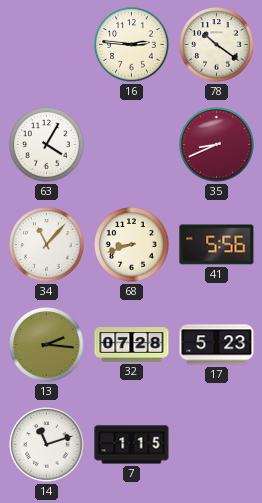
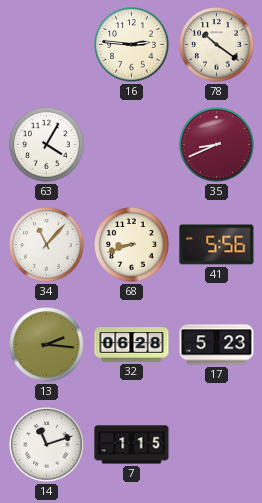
32: 07:28 -> 06:28 (132, 345)
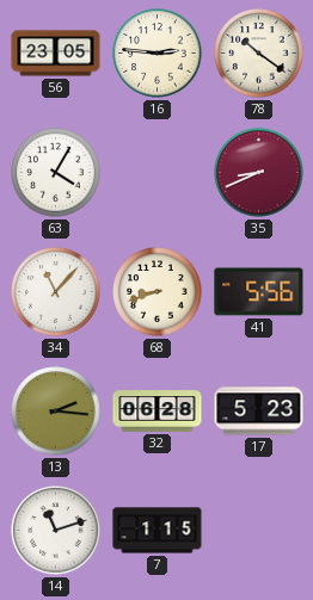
56: none -> 23:05 (56, 54)
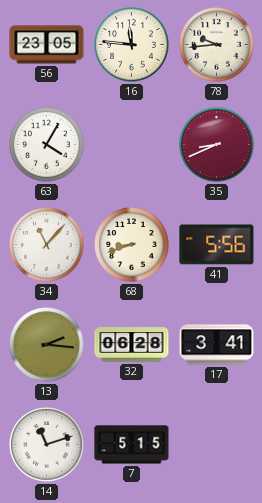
16: 2:46 -> 11:46 (132, 45)
78: 10:21 -> 9:44 (217, 45)
17: 5:23 -> 3:41 (217, 345)
7: 1:15 -> 5:15 (132, 445)
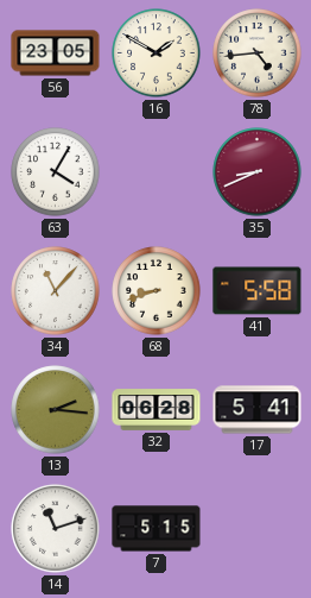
16: 11:46 -> 1:50 (157, 53)
78: 9:44 -> 4:44 (258, 53)
41: 5:56 -> 5:58 (258, 291)
17: 3:41 -> 5:41 (258, 410)
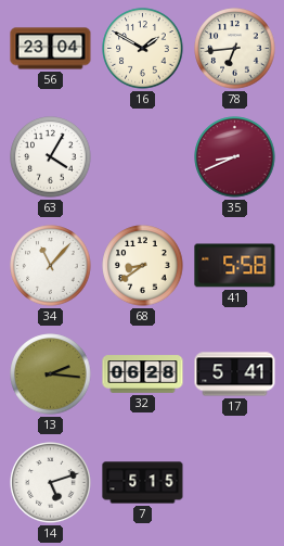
56: 23:05 -> 23:04 (51, 49)
78: 4:44 -> 6:44 (235, 49)
68: 8:42 -> 8:39 (143, 266)
14: 11:12 -> 5:12 (51, 483)
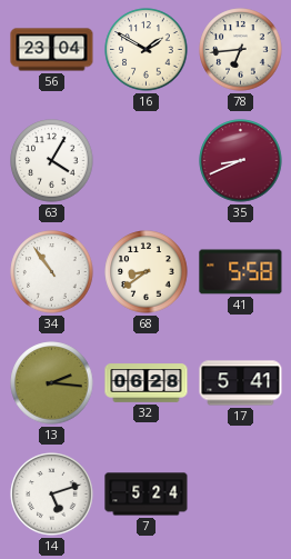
34: 11:07 -> 10:54 (52, 272)
7: 5:15 -> 5:24 (147, 495)
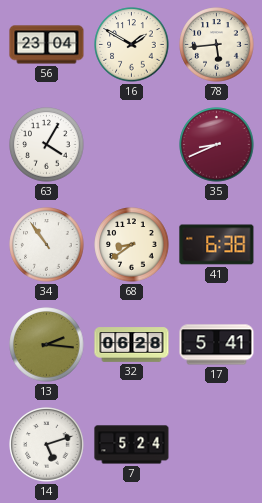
78: 6:44 -> 5:44 (217, 45)
41: 5:58 -> 6:38 (217, 245)
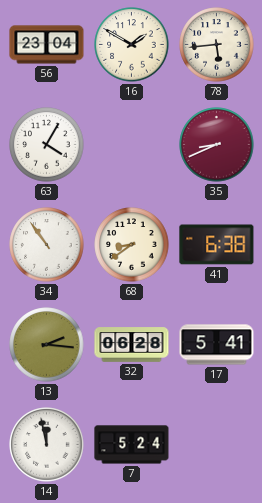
14: 5:12 -> 11:58 (47, 445)
